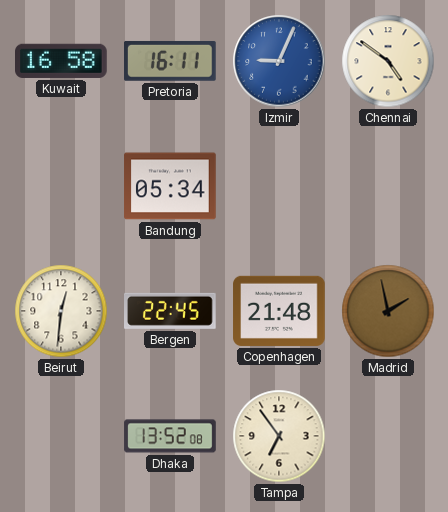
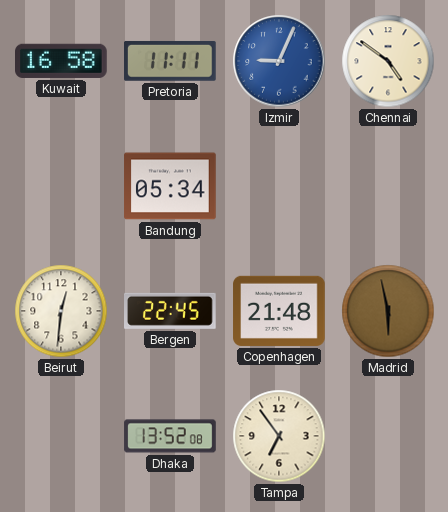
Pretoria: 16:11 -> 11:11 (171, 61)
Madrid: 1:58 -> 5:58 (388, 311)
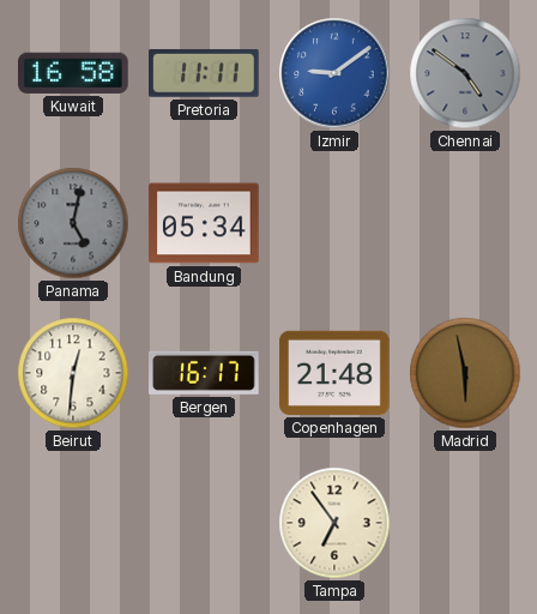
Izmir: 9:04 -> 9:09 (334, 73)
Chennai dial: cream -> grey (465, 73)
Panama: none -> 5:02 (73, 223)
Bergen: 22:45 -> 16:17 (205, 373)
Dhaka: 13:52 -> none (170, 436)
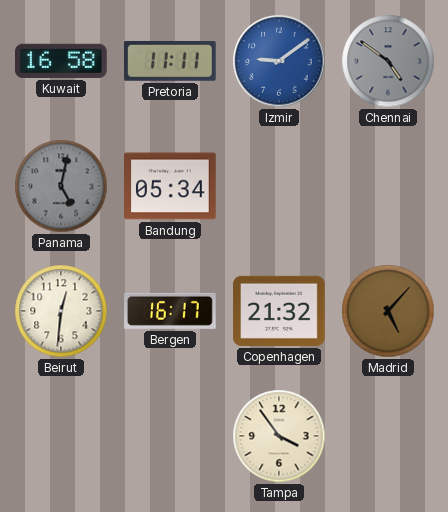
Copenhagen: 21:48 -> 21:32 (279, 311)
Madrid: 5:58 -> 5:07 (388, 311)
Tampa: 6:54 -> 3:54 (279, 436)
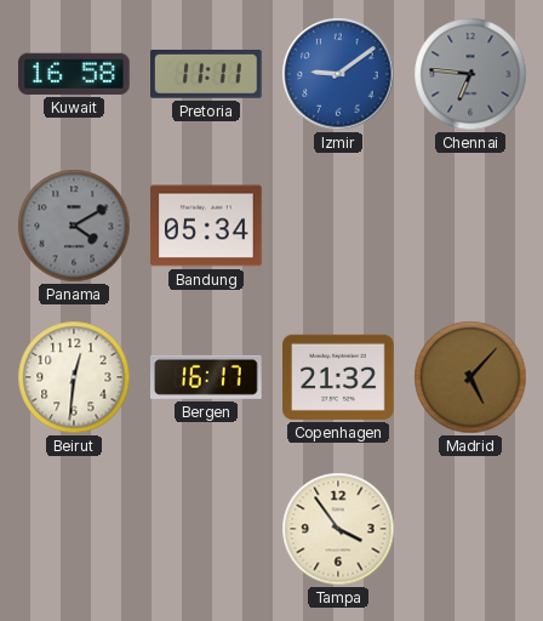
Chennai: 4:51 -> 6:46 (470, 74)
Panama: 5:02 -> 4:10 (74, 226)
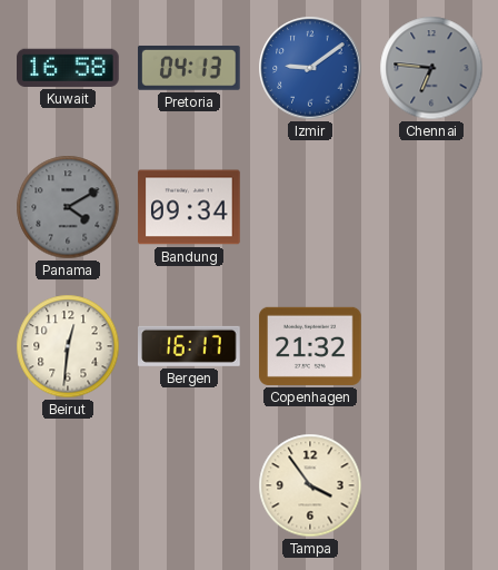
Pretoria: 11:11 -> 04:13 (190, 68)
Bandung: 05:34 -> 09:34 (189, 207)
Madrid: 5:07 -> none (470, 377)
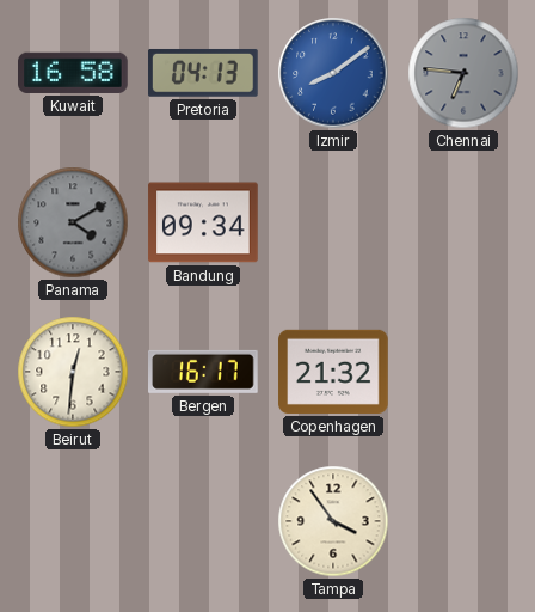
Izmir: 9:09 -> 8:09 (333, 73)
